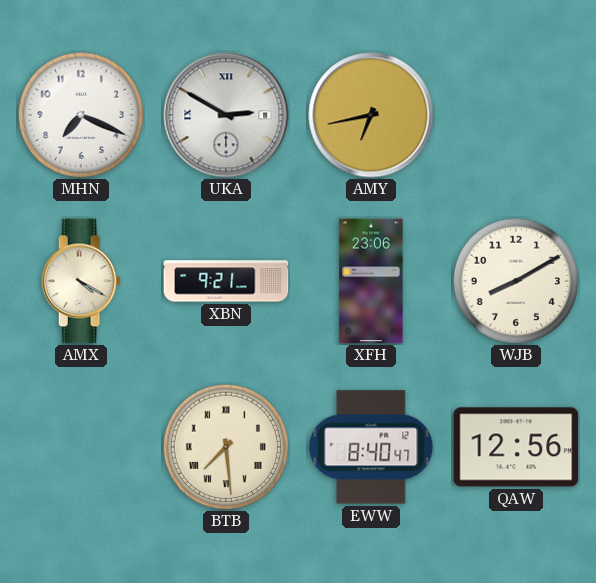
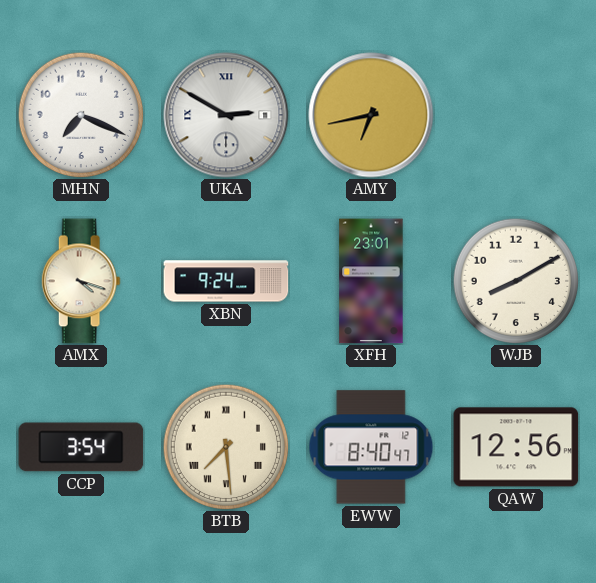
AMX: 4:20 -> 4:18 (81, 281)
XBN: 9:21 -> 9:24 (226, 281)
XFH: 23:06 -> 23:01 (371, 281)
CCP: none -> 3:54 (81, 447)
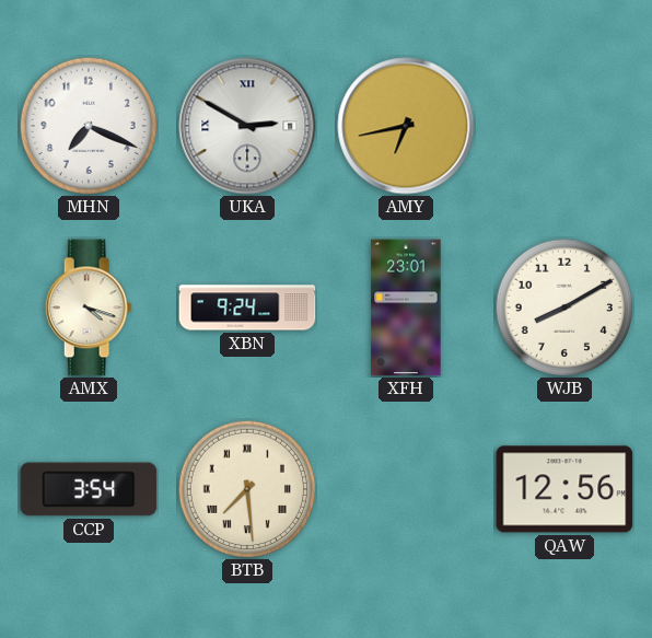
EWW: 8:40 -> none (371, 447)
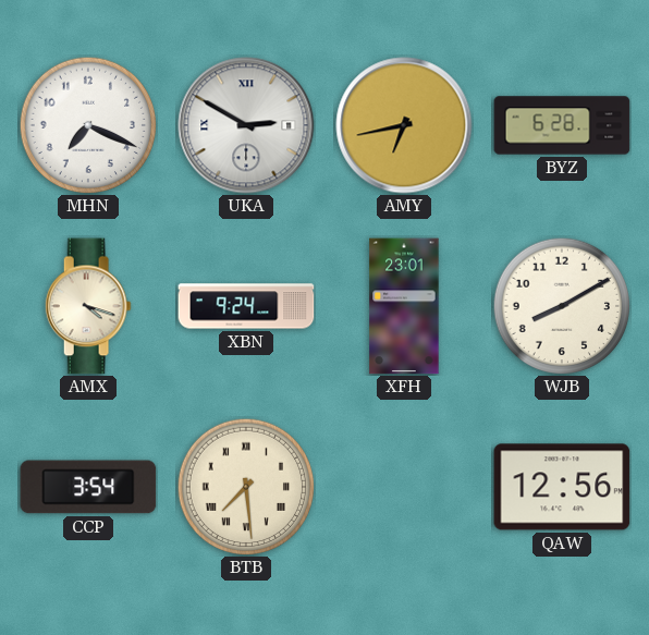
BYZ: none -> 6:28 (562, 125)
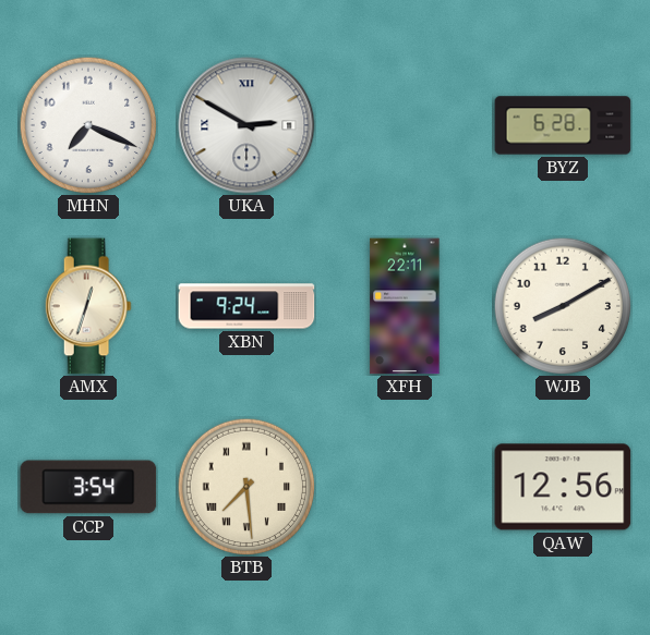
AMY: 6:43 -> none (404, 125)
AMX: 4:18 -> 12:33 (88, 306)
XFH: 23:01 -> 22:11 (405, 306)
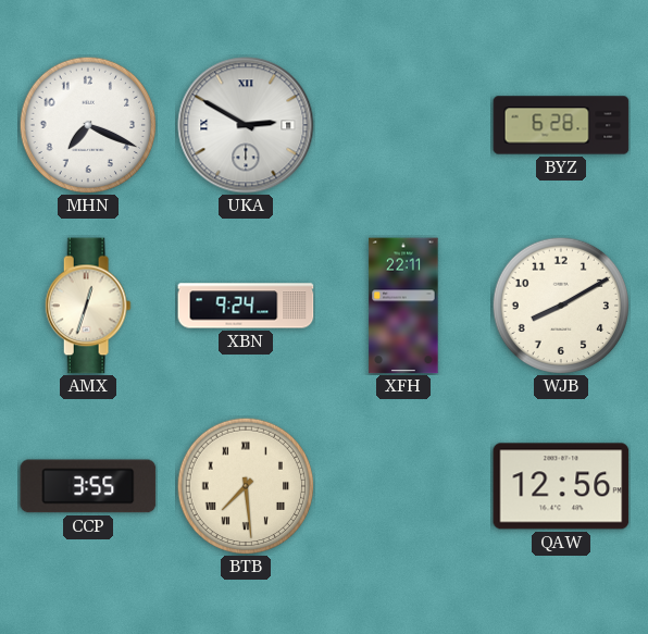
CCP: 3:54 -> 3:55 (88, 486)
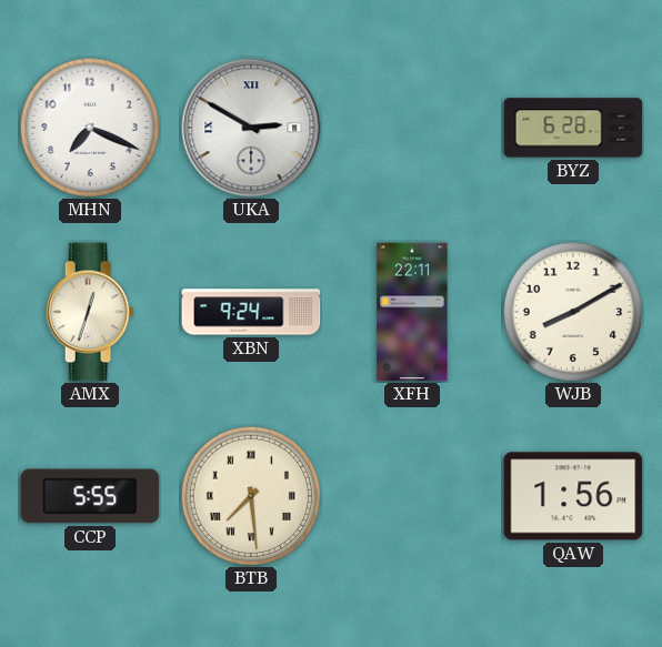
CCP: 3:55 -> 5:55 (90, 496)
QAW: 12:56 -> 1:56 (573, 496)
